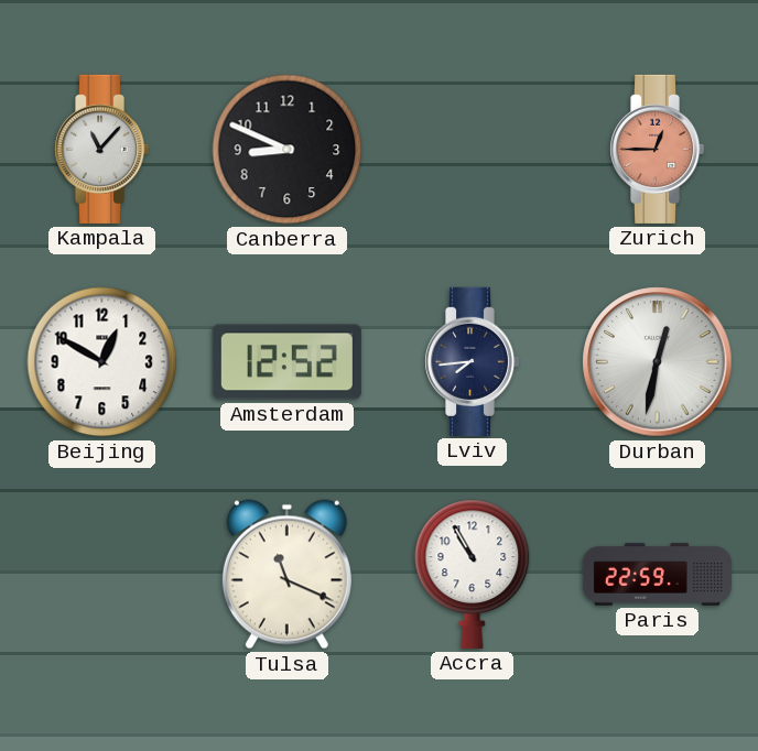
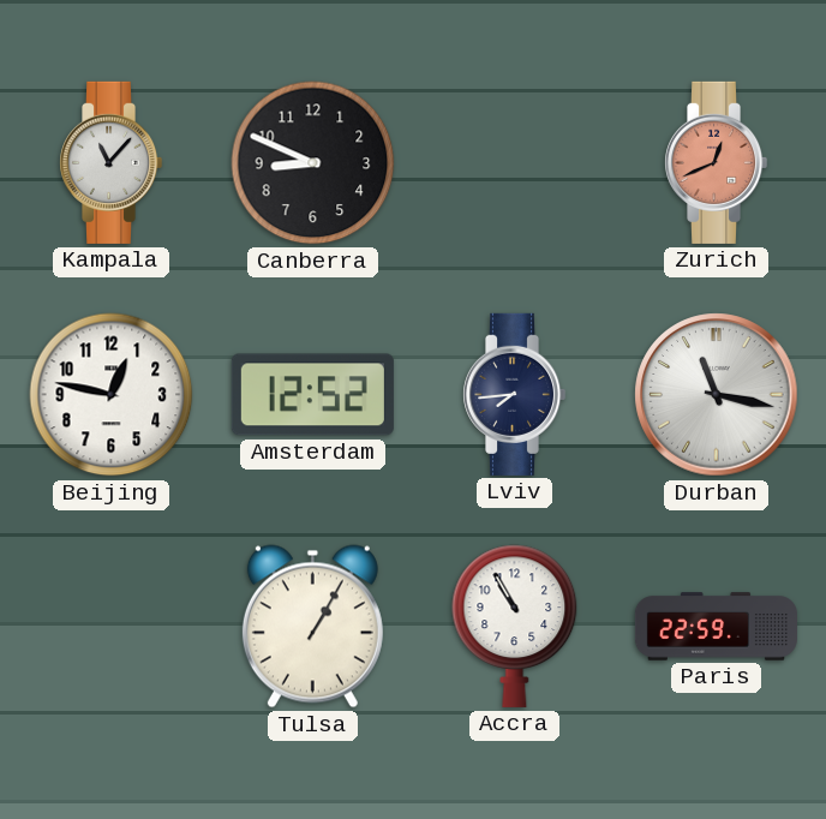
Zurich: 12:45 -> 12:41 (717, 162)
Beijing: 12:50 -> 12:47 (112, 395)
Durban: 12:32 -> 11:17 (717, 395)
Tulsa: 11:19 -> 1:05 (312, 627)
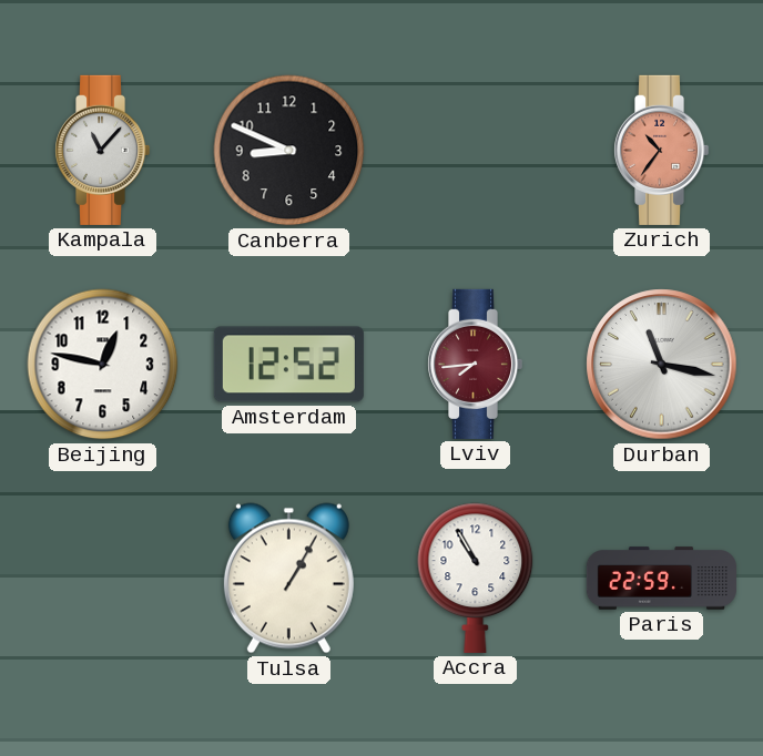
Zurich: 12:41 -> 10:36 (662, 150)
Lviv dial: navy -> burgundy (476, 364)
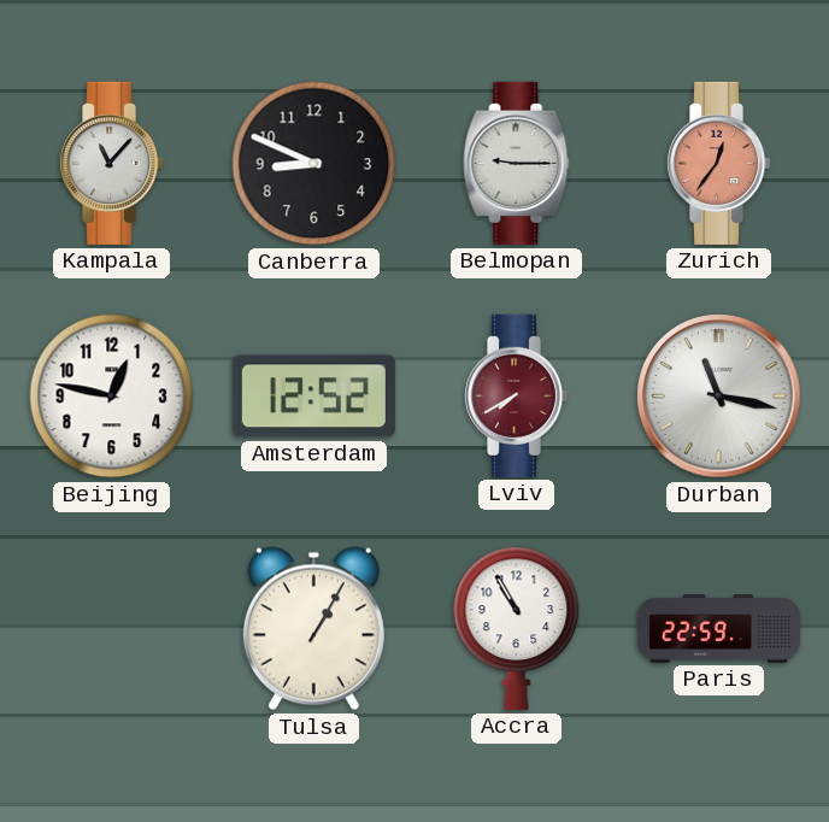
Belmopan: none -> 9:15 (517, 163)
Zurich: 10:36 -> 12:36 (719, 163)
Lviv: 7:44 -> 7:40 (517, 395)
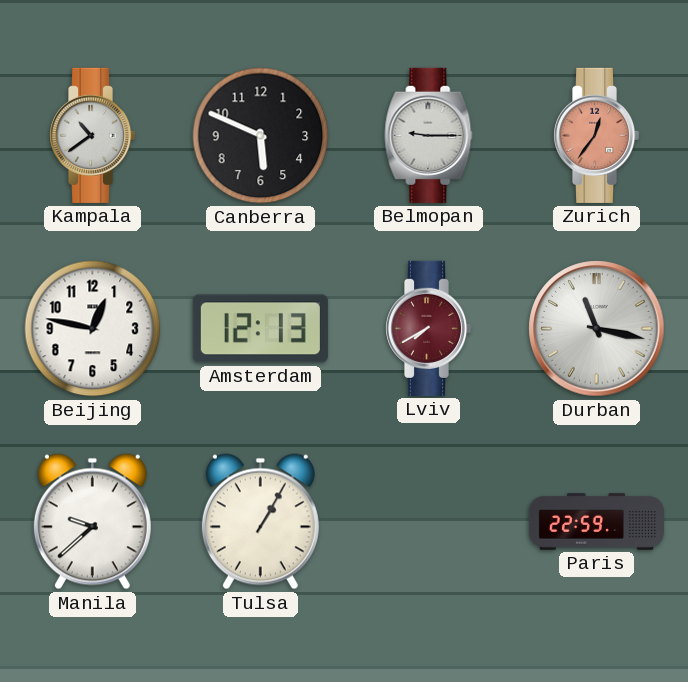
Kampala: 11:07 -> 10:39 (93, 135)
Canberra: 8:49 -> 5:49 (261, 136)
Amsterdam: 12:52 -> 12:13 (260, 329)
Manila: none -> 9:38 (92, 522)
Accra: 10:55 -> none (517, 628)
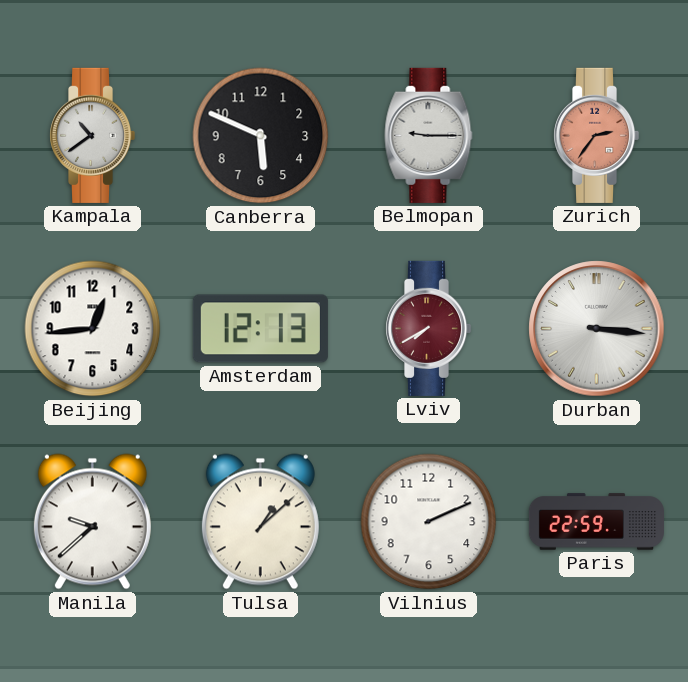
Zurich: 12:36 -> 2:36 (597, 135)
Beijing: 12:47 -> 12:44 (93, 329)
Durban: 11:17 -> 3:16 (597, 329)
Tulsa: 1:05 -> 1:08 (260, 522)
Vilnius: none -> 2:11 (429, 522)
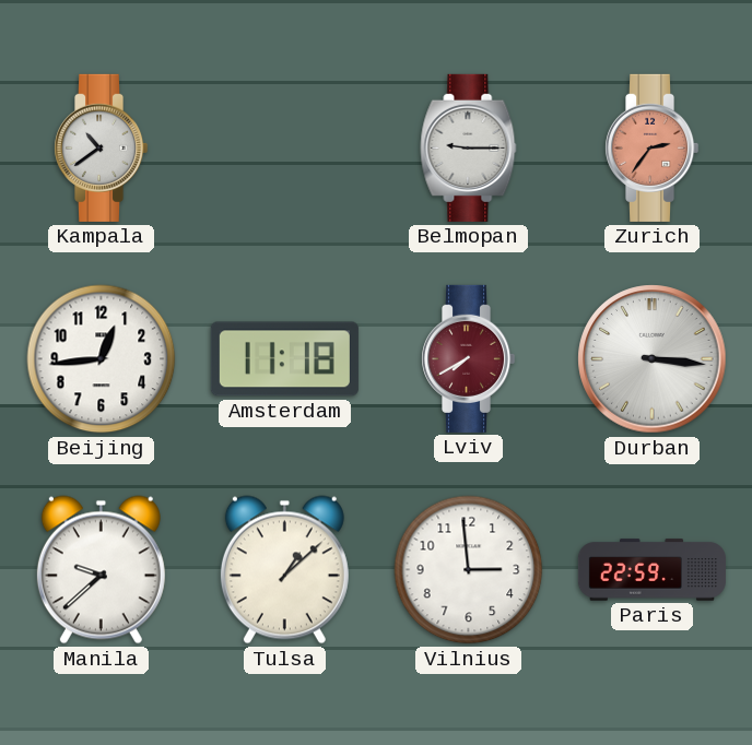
Canberra: 5:49 -> none (261, 136)
Amsterdam: 12:13 -> 11:18 (284, 359)
Vilnius: 2:11 -> 2:59 (469, 570)
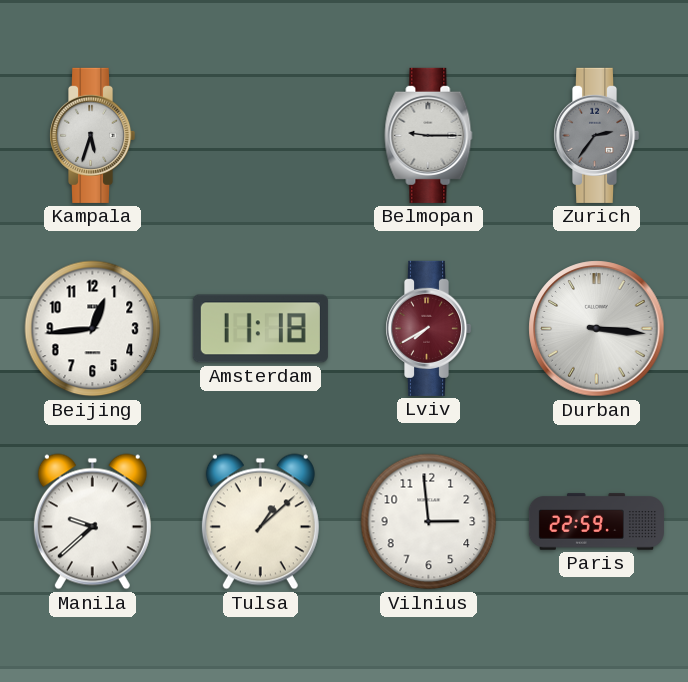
Kampala: 10:39 -> 5:33 (93, 135)
Zurich dial: salmon -> grey (597, 135)
